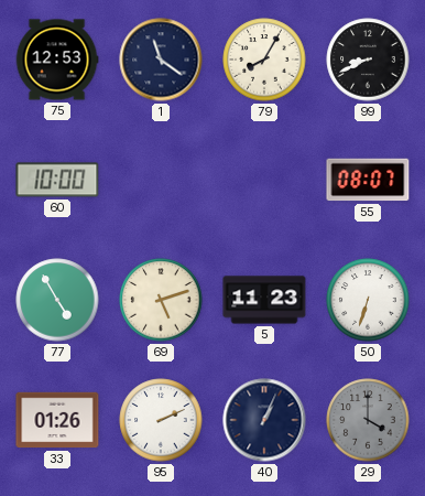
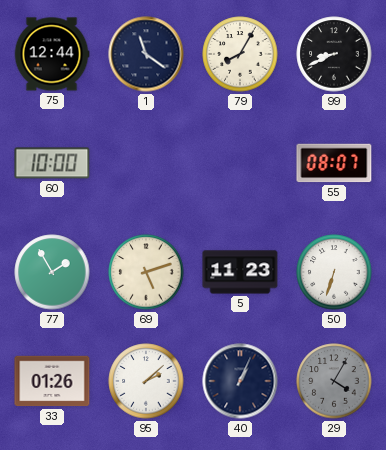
75: 12:53 -> 12:44 (52, 54)
77: 4:55 -> 1:55 (52, 272)
95: 2:11 -> 2:08 (146, 381)
29: 4:00 -> 4:05 (334, 381)
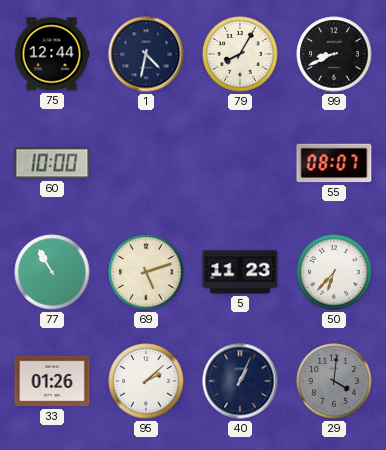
1: 11:21 -> 4:32 (146, 54)
77: 1:55 -> 10:55 (52, 272)
50: 6:33 -> 6:37 (334, 272)
29: 4:05 -> 4:01 (334, 381)
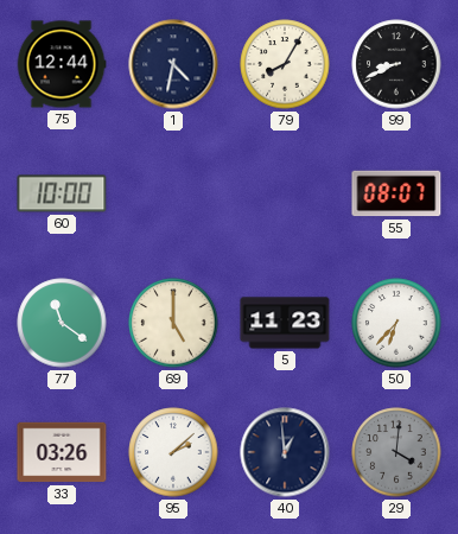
77: 10:55 -> 11:21 (62, 323)
69: 5:12 -> 5:00 (173, 323)
33: 01:26 -> 03:26 (62, 452)
40: 1:04 -> 12:59 (285, 452)
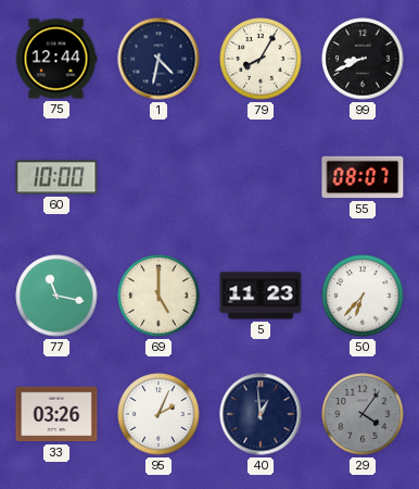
77: 11:21 -> 11:17 (56, 296)
95: 2:08 -> 2:04 (158, 414)
29: 4:01 -> 4:06 (363, 414)
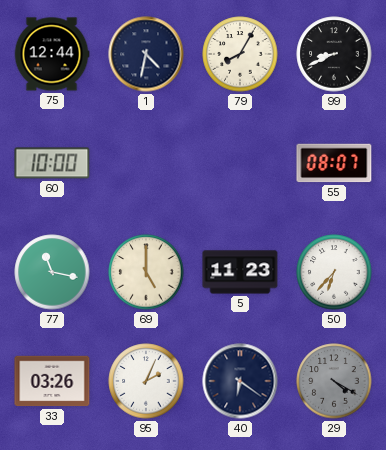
40: 12:59 -> 6:21 (240, 381)
29: 4:06 -> 4:20 (334, 381)
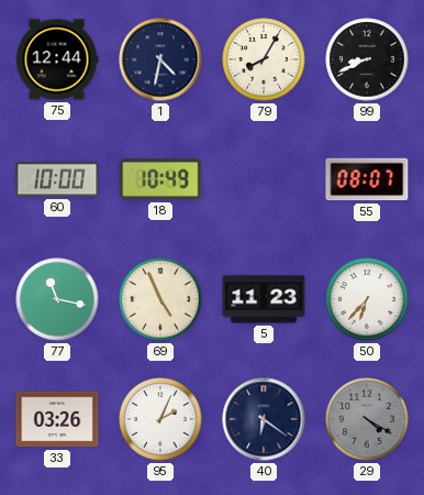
18: none -> 10:49 (160, 179)
69: 5:00 -> 4:56 (160, 299)
